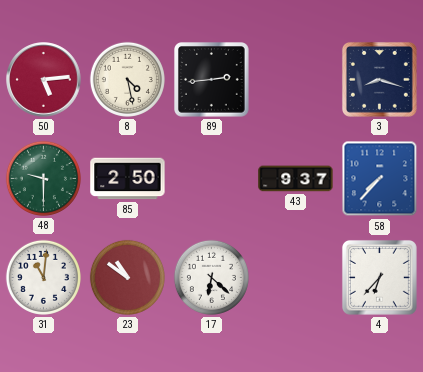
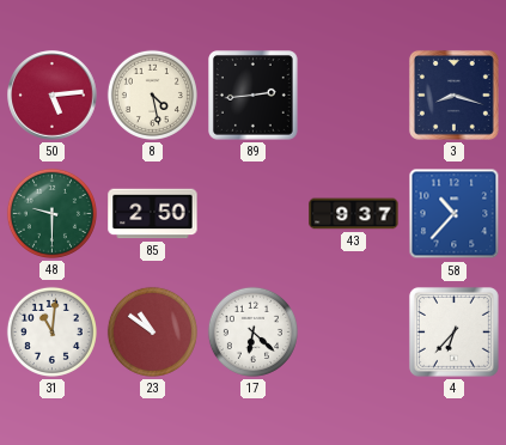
58: 7:37 -> 10:37 (455, 214)
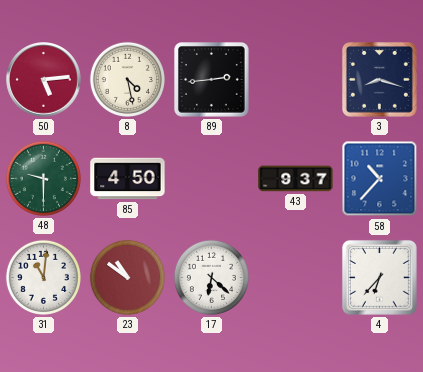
85: 2:50 -> 4:50 (128, 179)
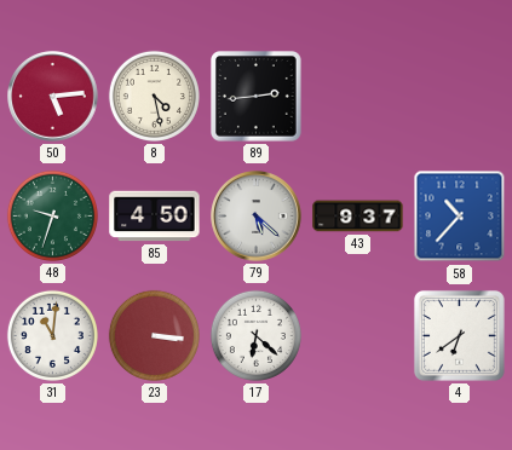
3: 8:18 -> none (379, 79)
48: 9:30 -> 9:33 (52, 215)
79: none -> 5:22 (257, 217)
23: 10:51 -> 3:16 (154, 335)
4: 6:37 -> 6:39 (459, 335)
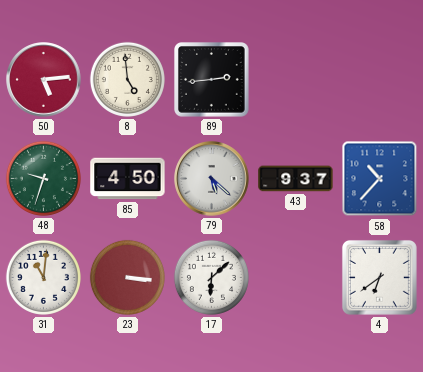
8: 4:28 -> 4:59 (127, 79)
17: 6:22 -> 6:08 (211, 277)
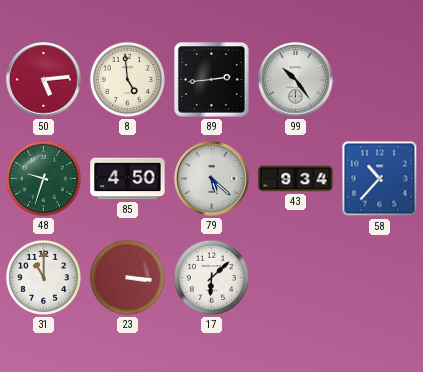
99: none -> 10:24 (296, 80)
43: 9:37 -> 9:34 (296, 179)
31: 11:01 -> 11:00 (43, 277)
4: 6:39 -> none (379, 277)
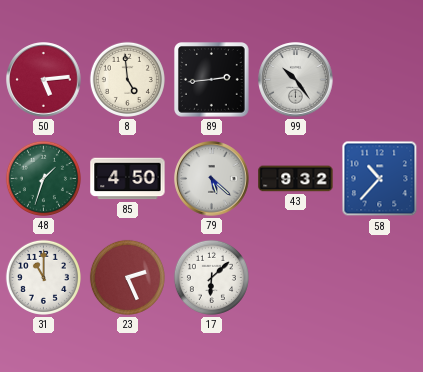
48: 9:33 -> 1:33 (43, 178)
43: 9:34 -> 9:32 (296, 179)
23: 3:16 -> 2:26 (127, 277)
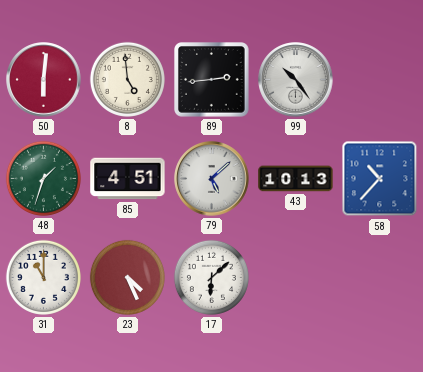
50: 5:14 -> 6:01 (44, 80)
85: 4:50 -> 4:51 (128, 179)
79: 5:22 -> 5:08 (212, 179)
43: 9:32 -> 10:13 (296, 179)
23: 2:26 -> 4:26 (127, 277)
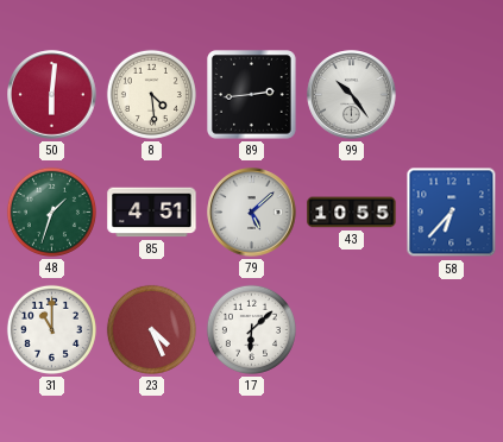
8: 4:59 -> 4:29 (151, 94)
43: 10:13 -> 10:55 (352, 213)
58: 10:37 -> 6:37 (452, 213)
